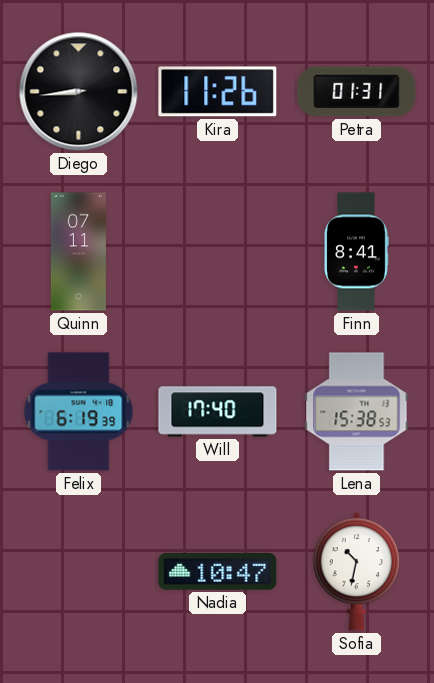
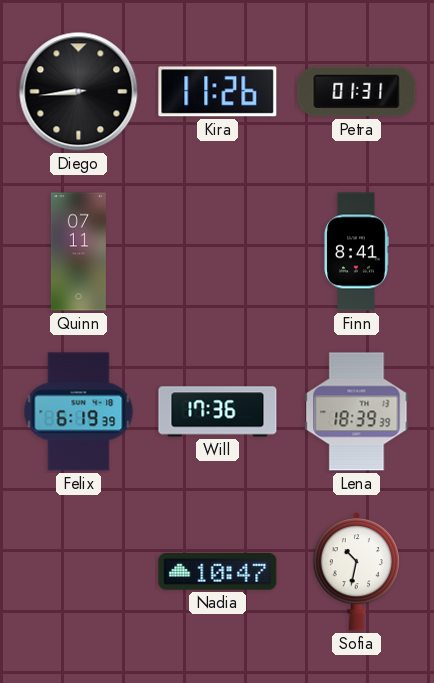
Will: 17:40 -> 17:36 (218, 412)
Lena: 15:38 -> 18:39 (357, 412)
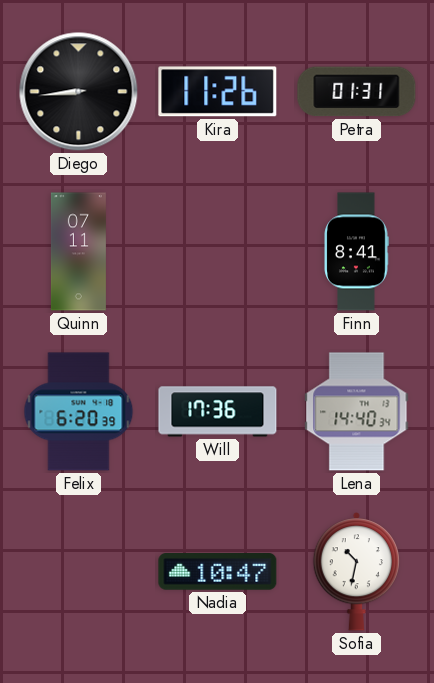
Felix: 6:19 -> 6:20 (79, 412)
Lena: 18:39 -> 14:40 (357, 412)
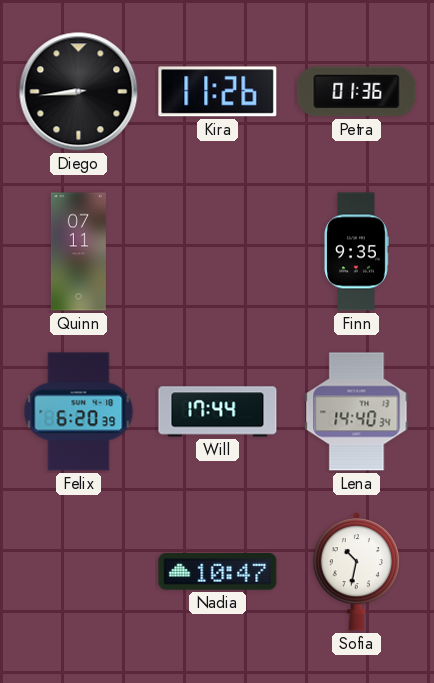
Petra: 01:31 -> 01:36 (357, 92)
Finn: 8:41 -> 9:35 (356, 252)
Will: 17:36 -> 17:44 (218, 412)
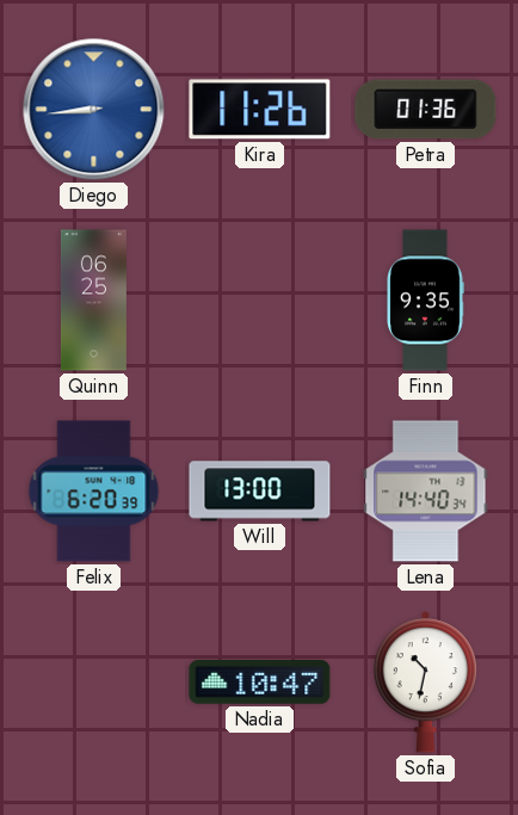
Diego dial: black -> blue (94, 110)
Quinn: 07:11 -> 06:25 (93, 301)
Will: 17:44 -> 13:00 (260, 492)
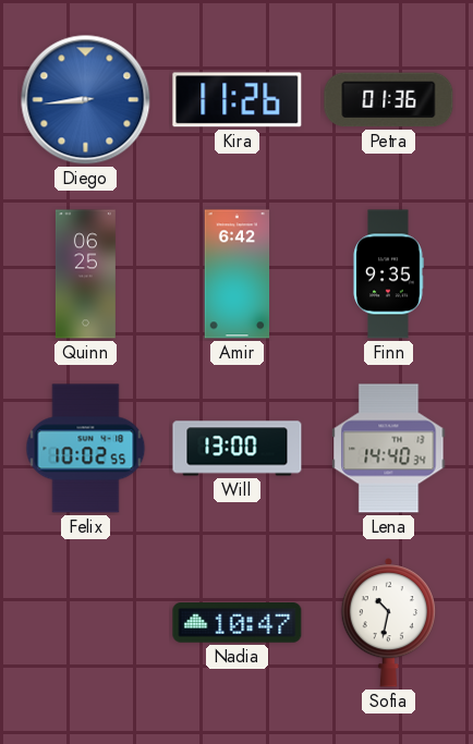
Amir: none -> 6:42 (238, 275)
Felix: 6:20 -> 10:02 (86, 449)
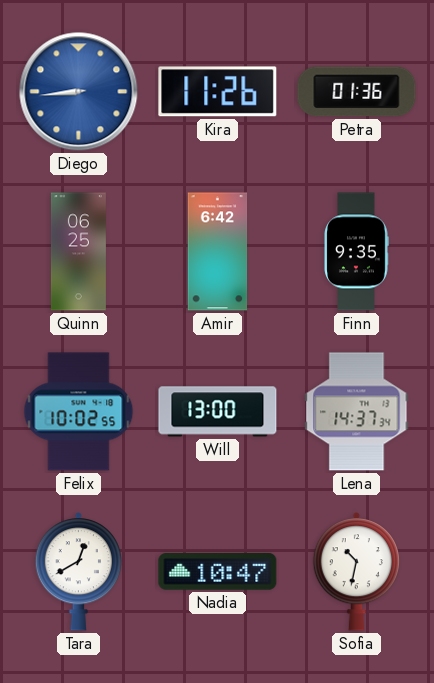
Lena: 14:40 -> 14:37 (357, 412)
Tara: none -> 12:40 (79, 572)
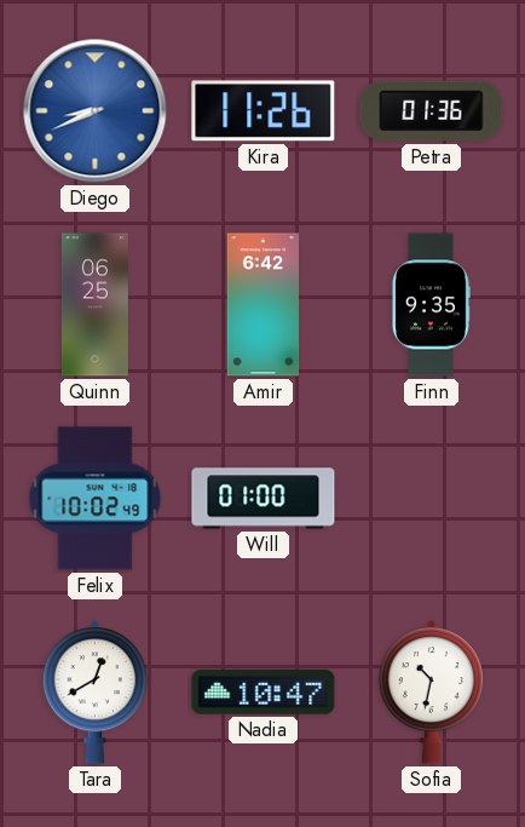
Diego: 8:44 -> 8:41 (96, 111)
Felix: 10:02:55 -> 10:02:49 (96, 499)
Will: 13:00 -> 01:00 (264, 499)
Lena: 14:37 -> none (357, 412)
